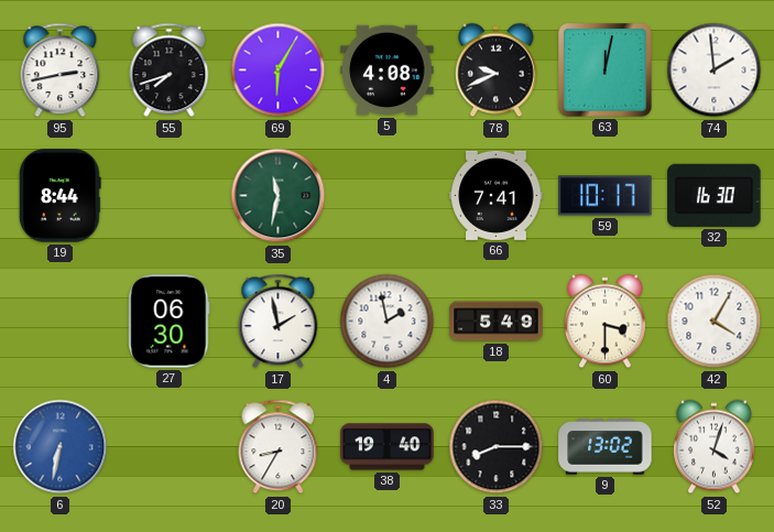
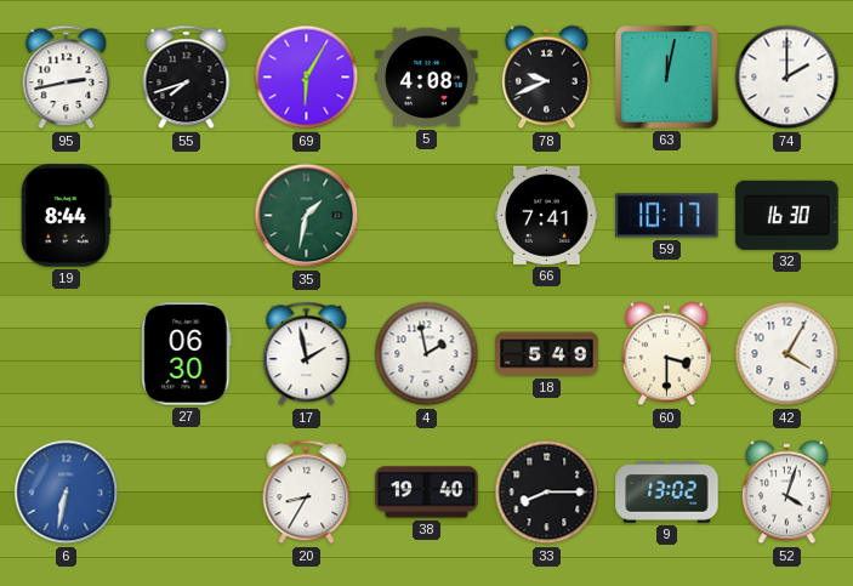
74: 1:59 -> 2:00 (787, 78)
35: 11:32 -> 1:32 (307, 216)
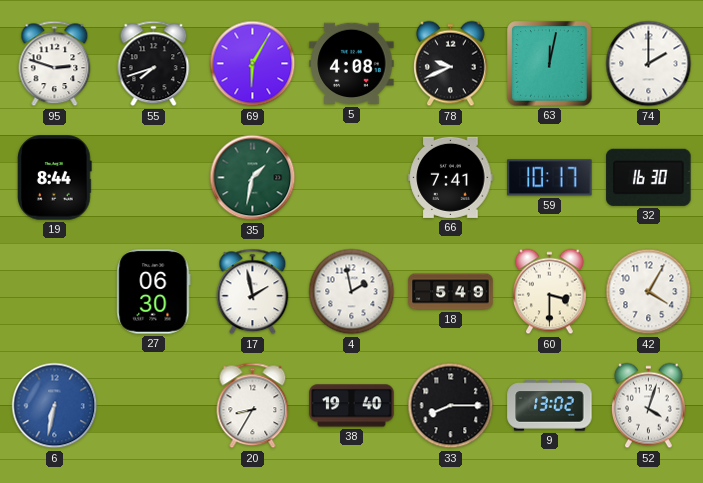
95: 2:43 -> 2:48 (55, 64)
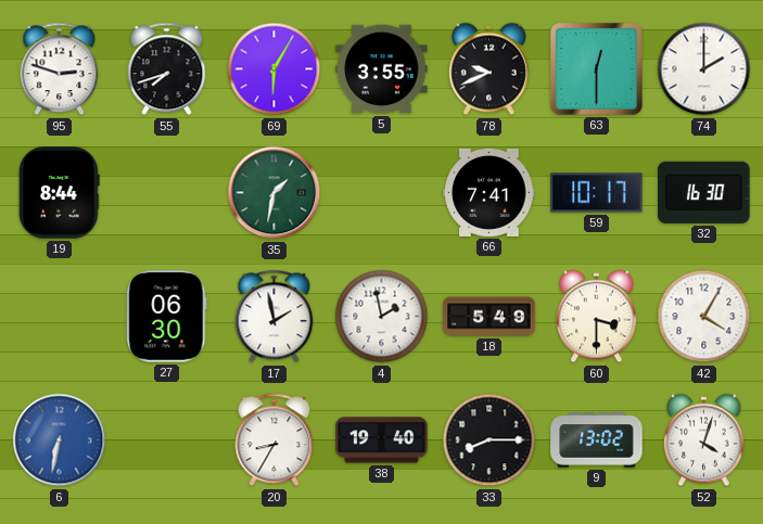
5: 4:08 -> 3:55 (382, 69)
63: 12:02 -> 12:30 (597, 69)
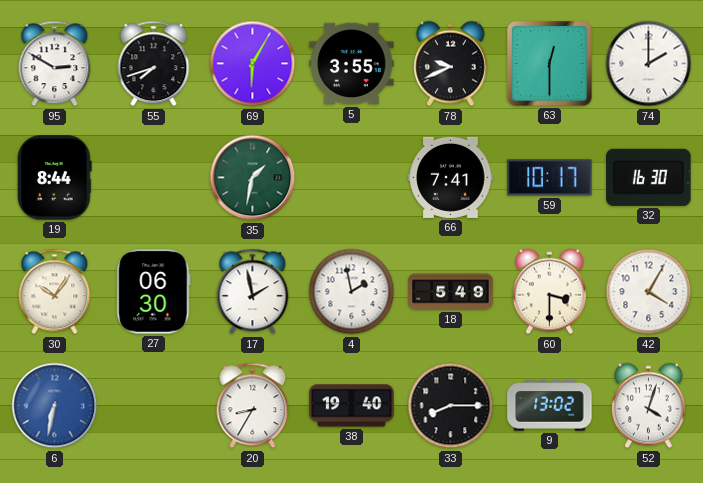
95: 2:48 -> 2:50 (55, 64)
30: none -> 10:06 (55, 292)
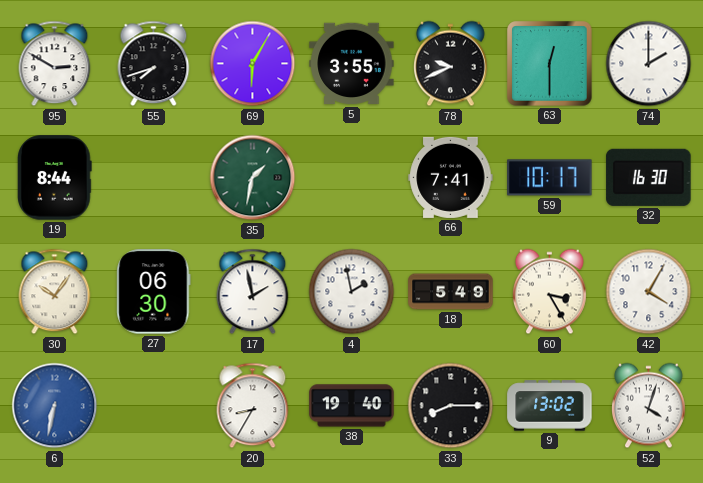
60: 3:30 -> 3:25 (550, 292)
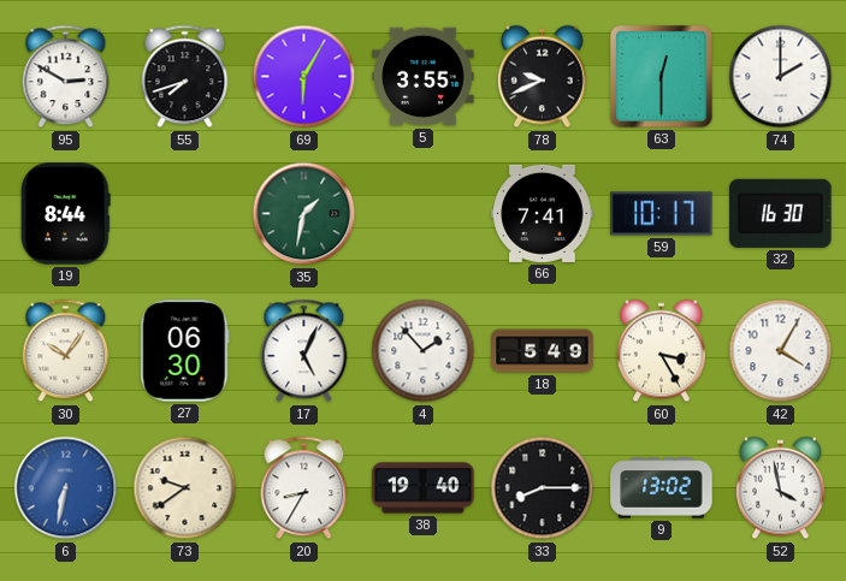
17: 1:58 -> 5:04 (304, 351)
4: 1:58 -> 1:53 (424, 351)
73: none -> 9:39 (185, 488)
52: 4:03 -> 3:58 (781, 488)
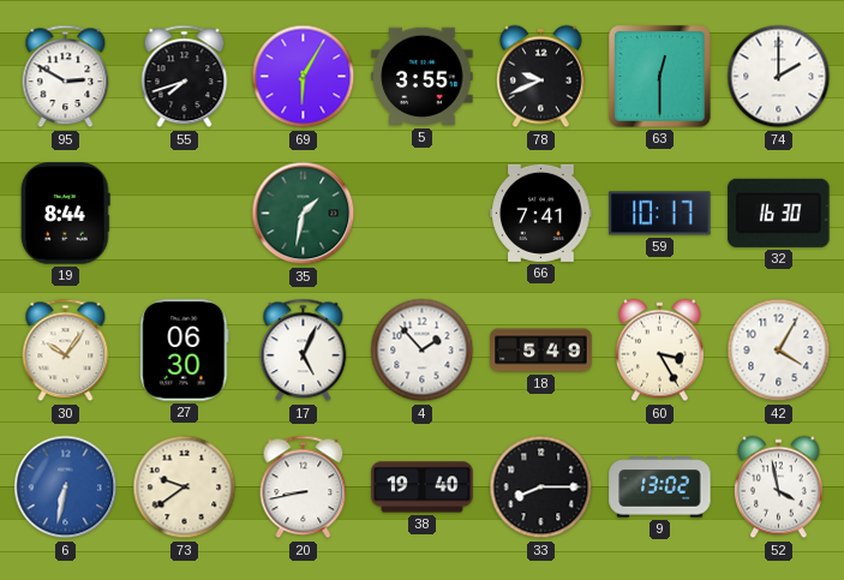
20: 8:35 -> 8:43 (304, 488)
